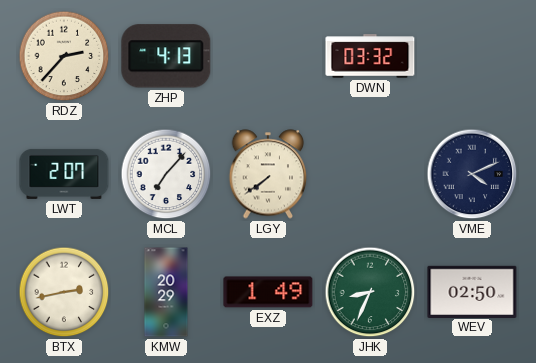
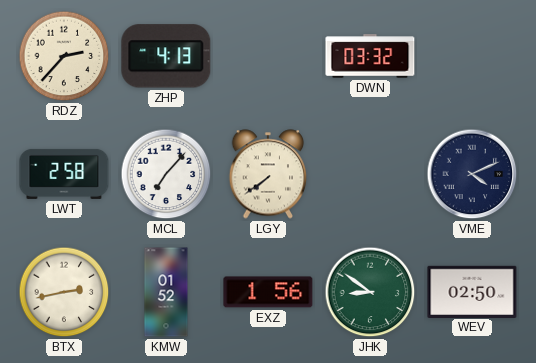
LWT: 2:07 -> 2:58 (64, 174)
KMW: 20:29 -> 01:52 (166, 292)
EXZ: 1:49 -> 1:56 (268, 292)
JHK: 8:34 -> 8:51 (370, 292)
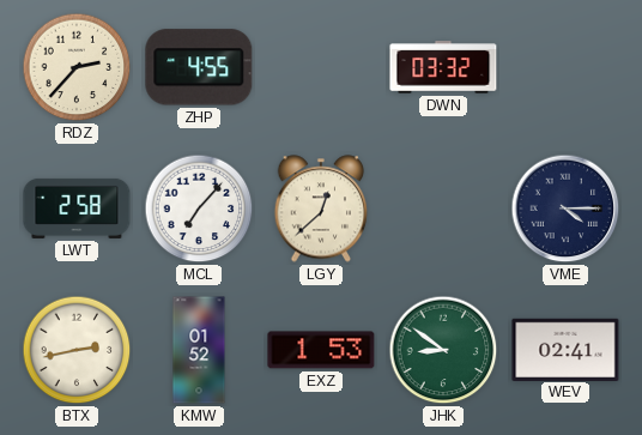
ZHP: 4:13 -> 4:55 (199, 67)
LGY: 7:39 -> 12:38 (321, 209)
VME: 4:11 -> 4:15 (565, 209)
EXZ: 1:56 -> 1:53 (321, 350)
WEV: 02:50 -> 02:41 (565, 349)
